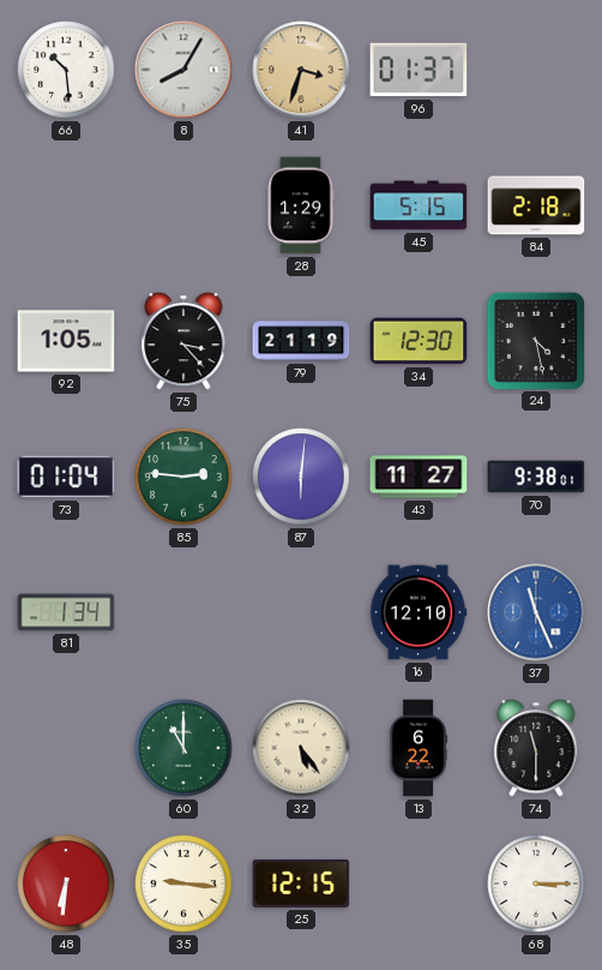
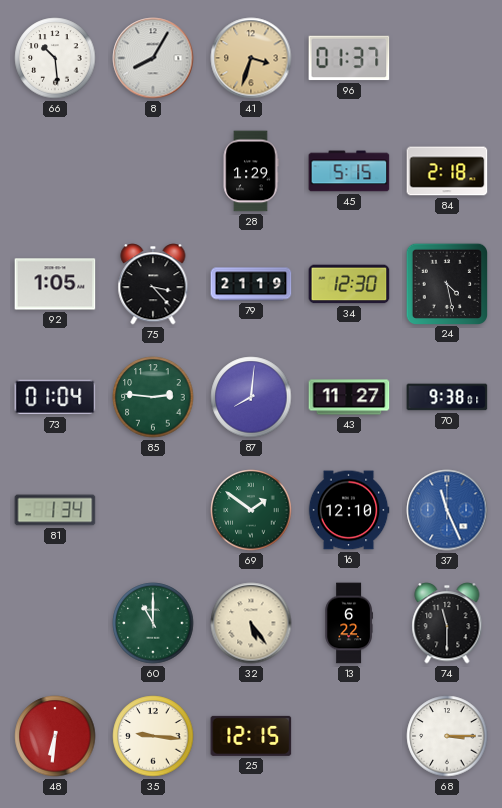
87: 6:01 -> 8:01 (251, 397)
69: none -> 1:51 (251, 510)
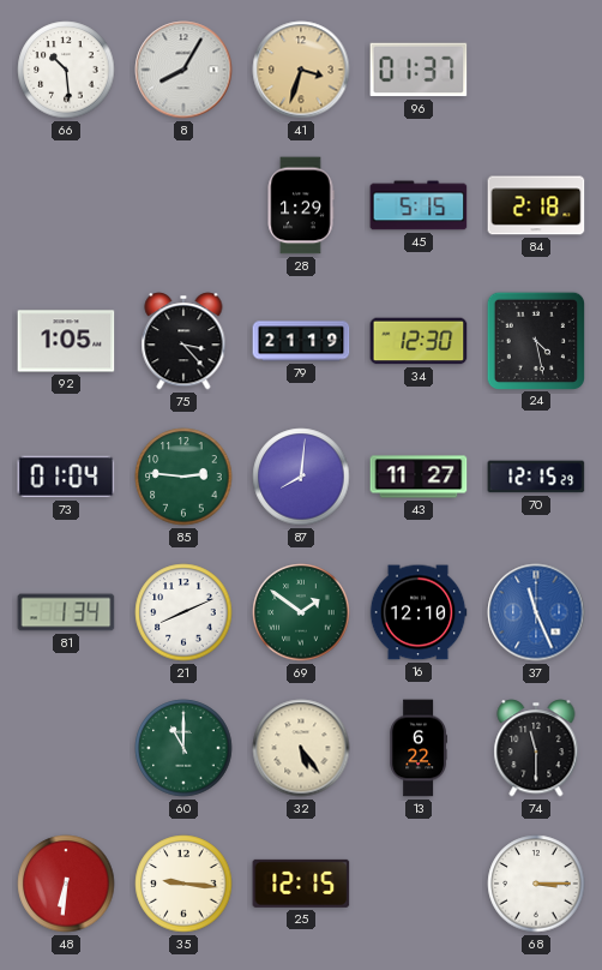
70: 9:38 -> 12:15 (536, 477)
21: none -> 8:11 (183, 612)
